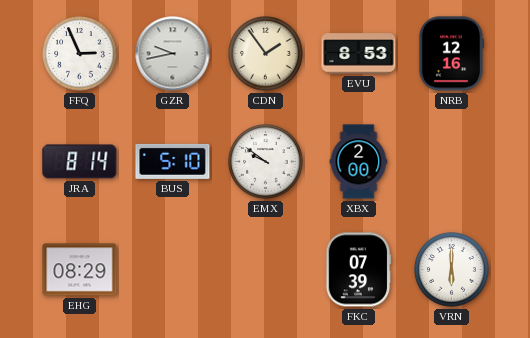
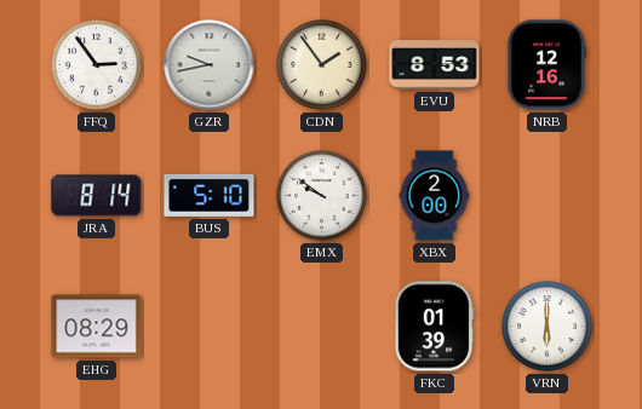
FFQ: 2:56 -> 2:54 (97, 65)
FKC: 07:39 -> 01:39 (434, 327)
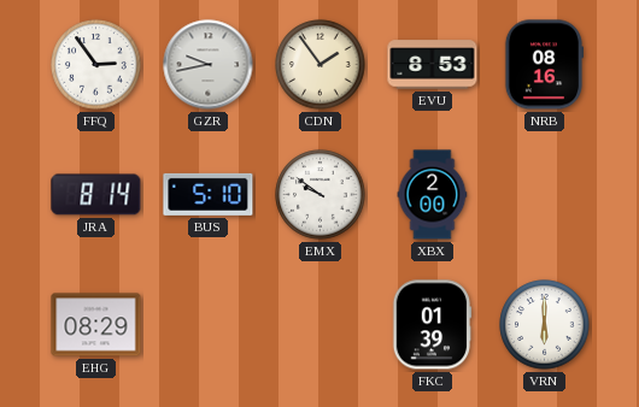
NRB: 12:16 -> 08:16 (544, 65)
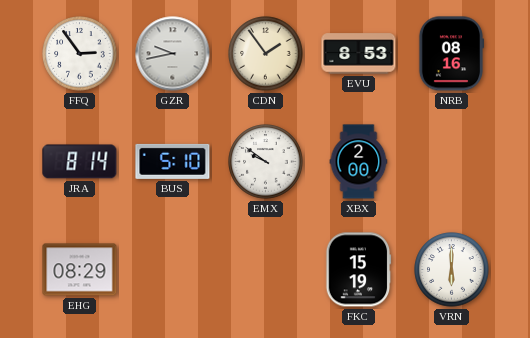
FKC: 01:39 -> 15:19 (358, 270)
